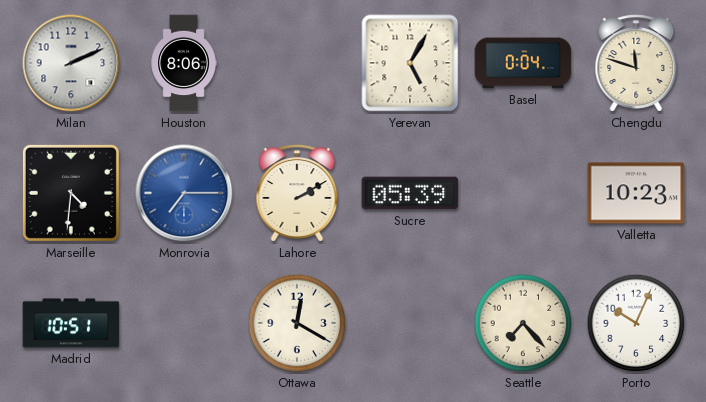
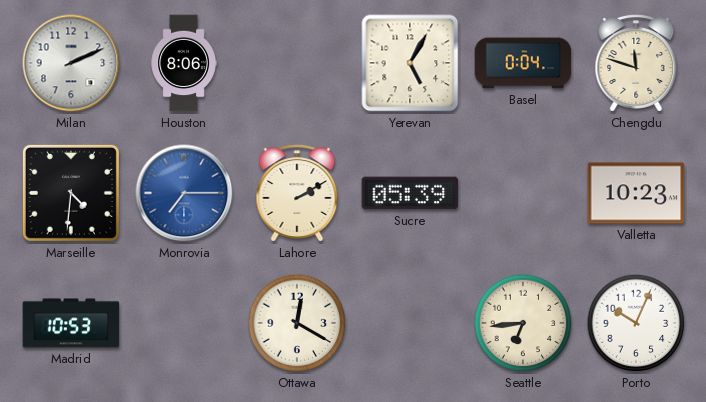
Madrid: 10:51 -> 10:53 (71, 323)
Seattle: 7:23 -> 6:44 (523, 323)
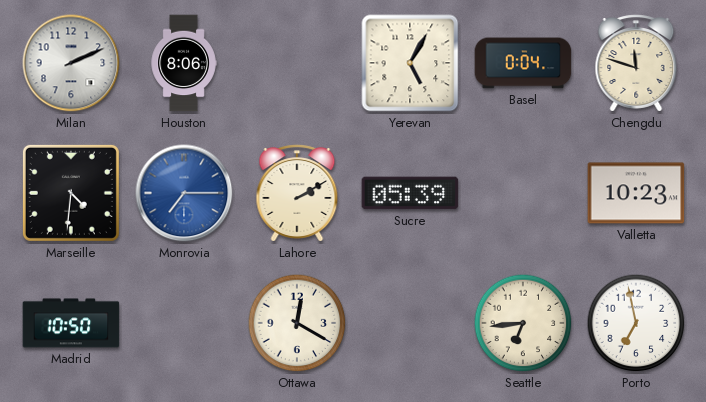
Madrid: 10:53 -> 10:50 (71, 323)
Porto: 10:04 -> 6:58 (636, 323)
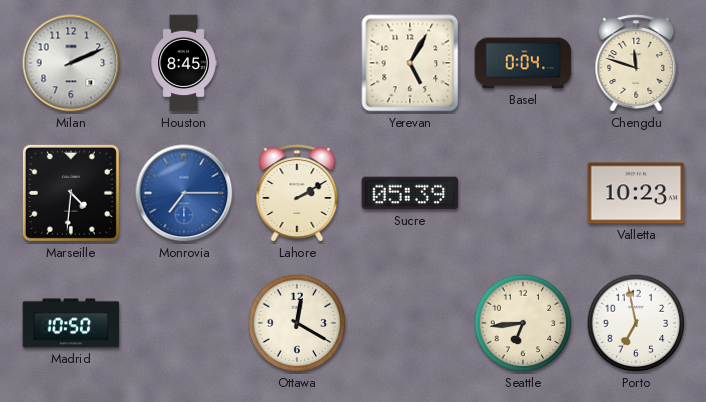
Houston: 8:06 -> 8:45 (184, 63)
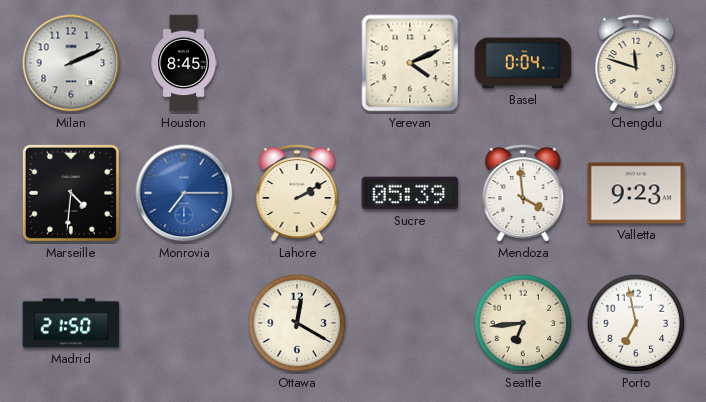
Yerevan: 5:05 -> 4:11 (410, 63)
Mendoza: none -> 3:59 (523, 193)
Valletta: 10:23 -> 9:23 (636, 193)
Madrid: 10:50 -> 21:50 (71, 323)
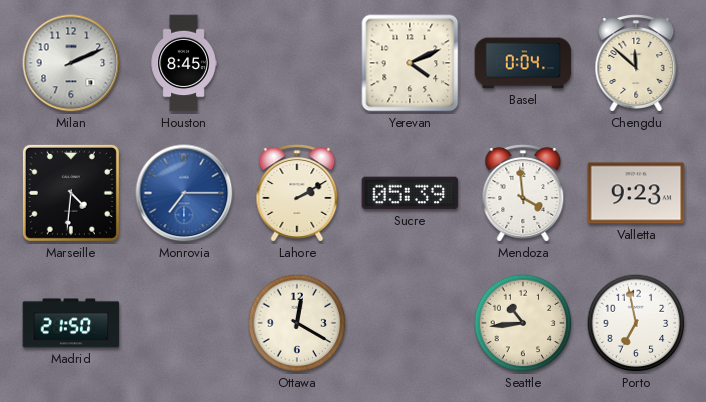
Chengdu: 11:48 -> 11:52 (636, 63)
Seattle: 6:44 -> 10:44 (523, 323)
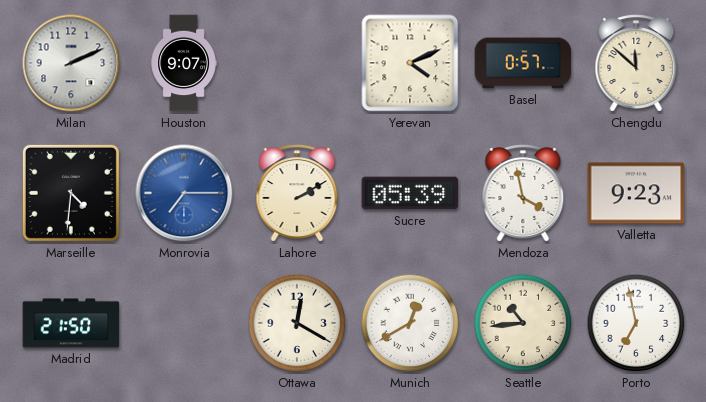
Houston: 8:45 -> 9:07 (184, 63)
Basel: 0:04 -> 0:57 (523, 63)
Mendoza: 3:59 -> 3:58 (523, 193)
Munich: none -> 12:40 (410, 323)
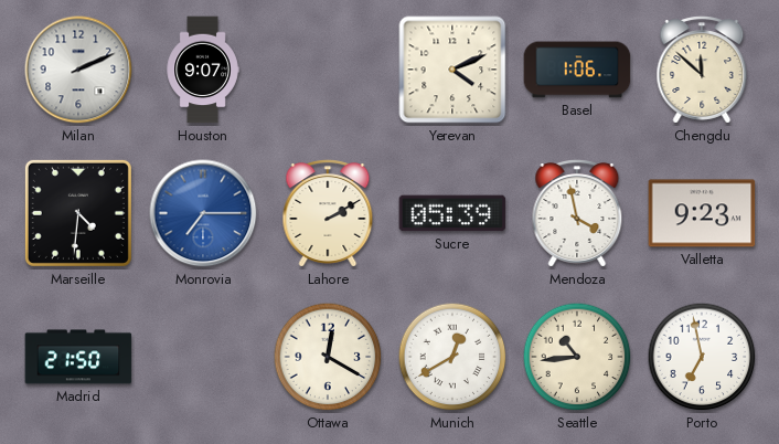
Basel: 0:57 -> 1:06 (577, 70)
